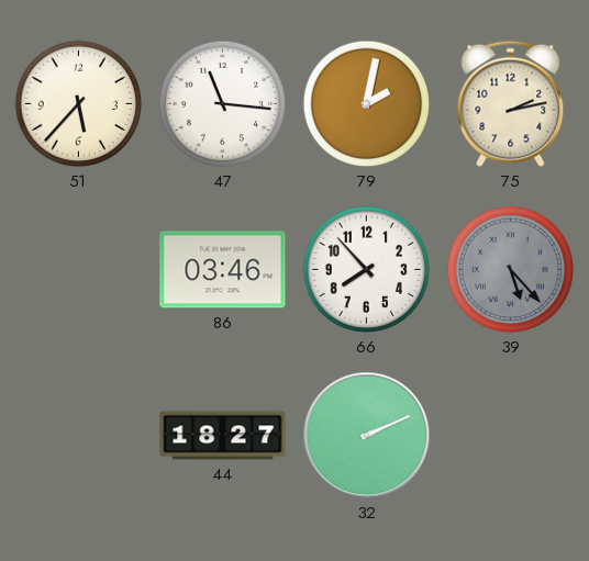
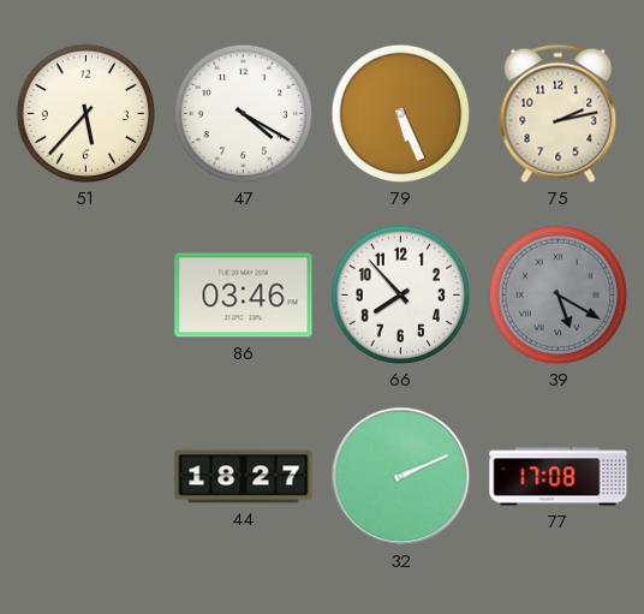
47: 11:16 -> 4:20 (244, 114)
79: 2:02 -> 5:26 (401, 114)
39: 5:23 -> 5:20 (559, 296)
77: none -> 17:08 (559, 477)
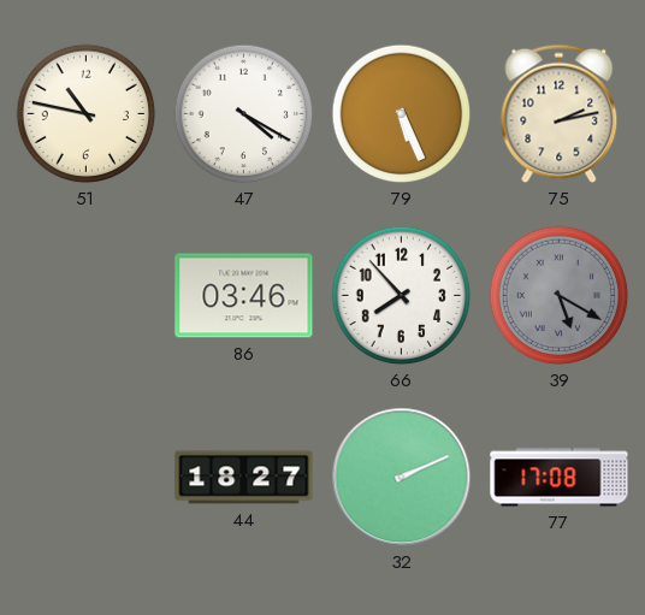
51: 5:37 -> 10:47 (87, 114)
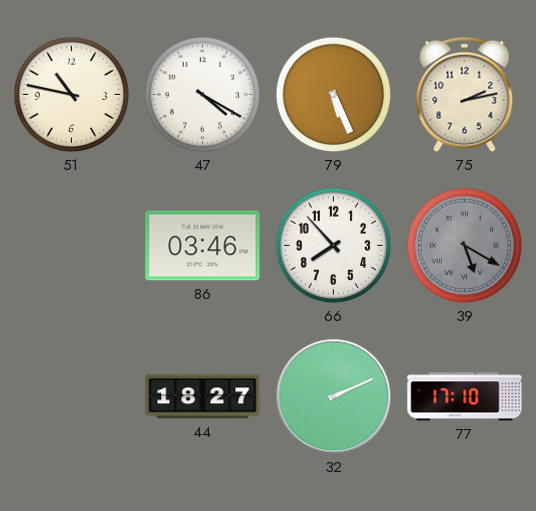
77: 17:08 -> 17:10 (465, 397)
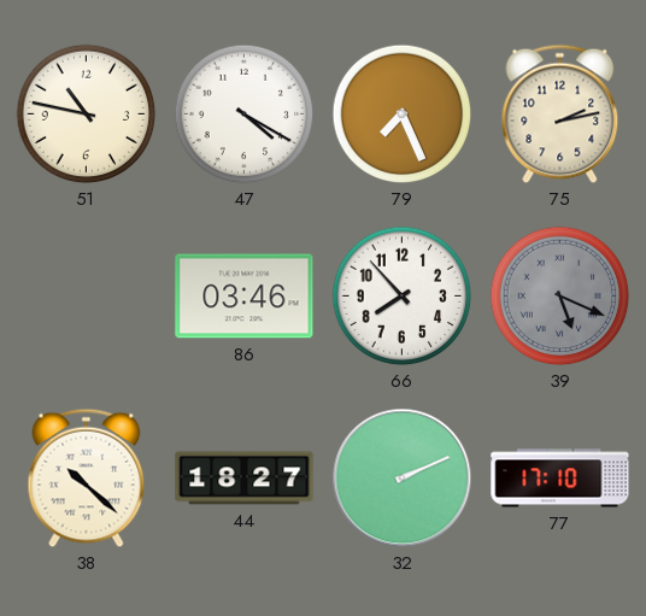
79: 5:26 -> 7:26 (403, 115)
39: 5:20 -> 5:19 (560, 297)
38: none -> 10:22 (87, 479)
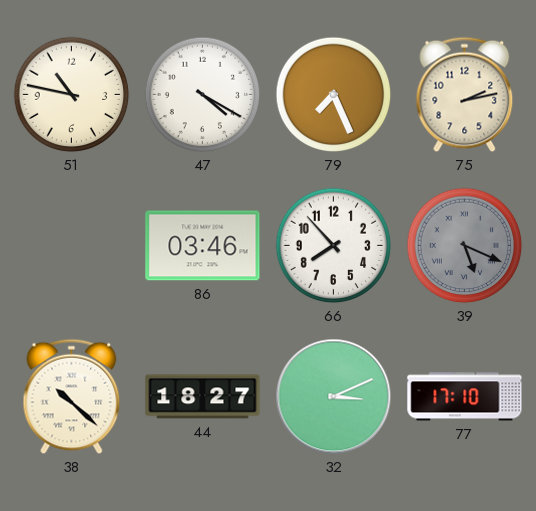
32: 2:11 -> 3:11 (334, 397)
